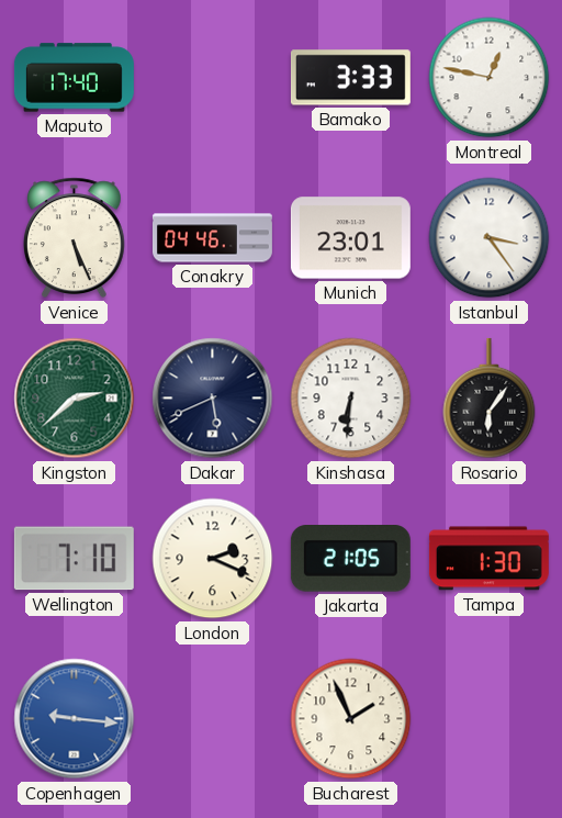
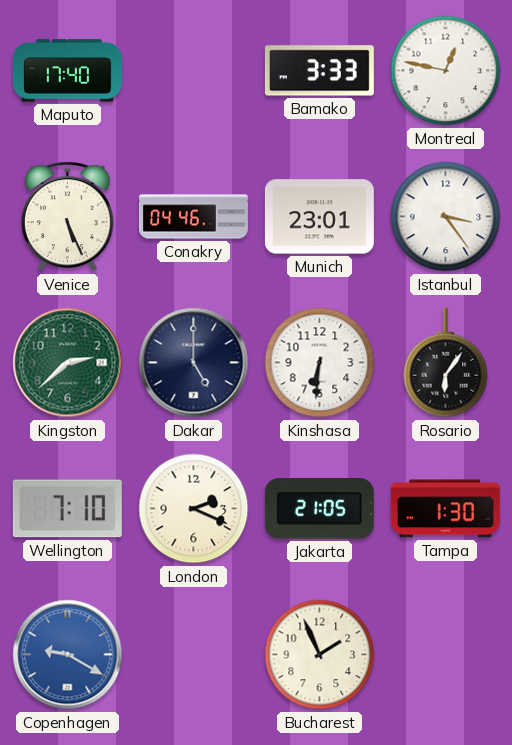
Dakar: 5:41 -> 5:00 (194, 363)
Copenhagen: 9:16 -> 9:20 (68, 655)
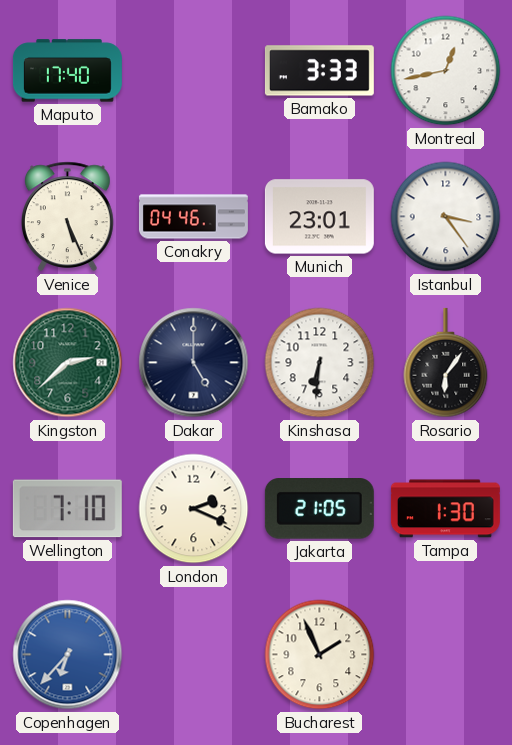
Montreal: 12:47 -> 12:43 (446, 71)
Copenhagen: 9:20 -> 6:37 (68, 655)
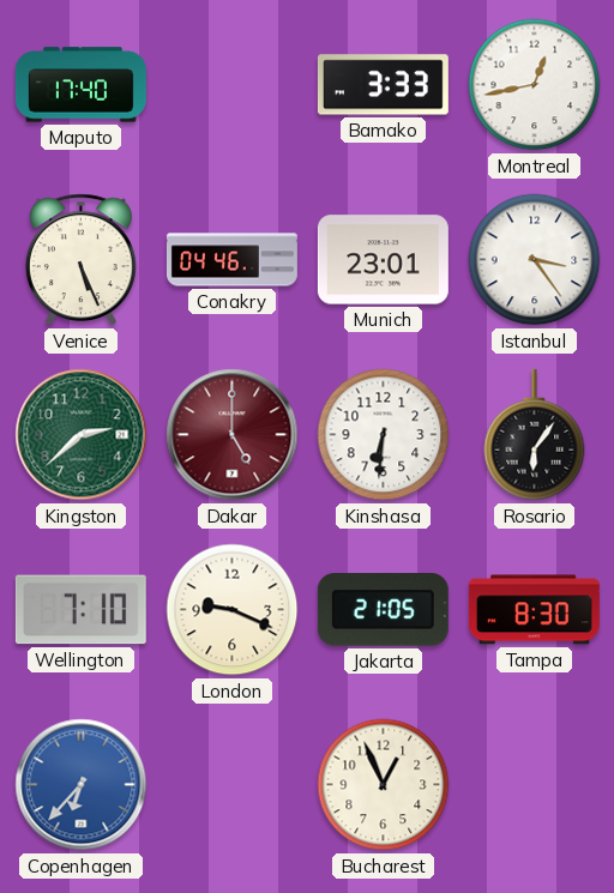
Dakar dial: navy -> burgundy (233, 435)
London: 2:19 -> 9:19 (233, 610)
Tampa: 1:30 -> 8:30 (534, 610)
Bucharest: 1:56 -> 12:56 (384, 785)
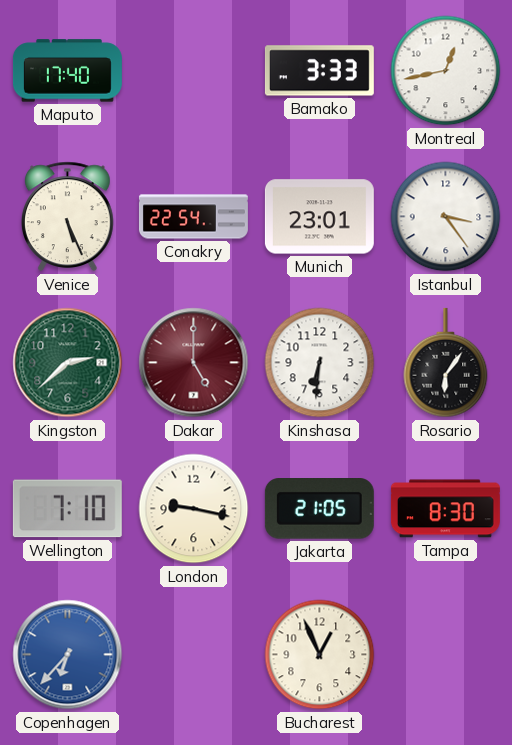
Conakry: 04:46 -> 22:54 (193, 217)
London: 9:19 -> 9:17 (194, 509)
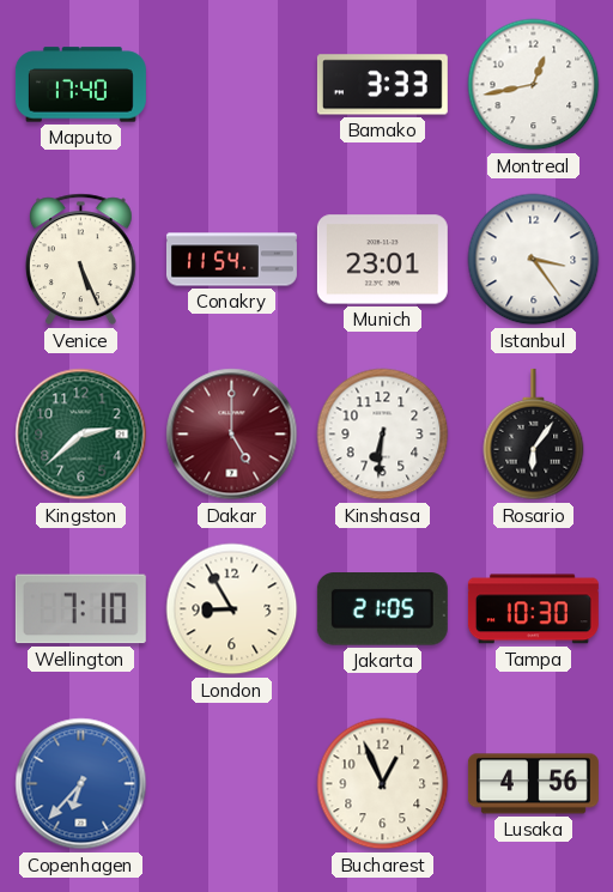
Conakry: 22:54 -> 11:54 (231, 260)
London: 9:17 -> 8:55 (232, 609)
Tampa: 8:30 -> 10:30 (533, 609)
Lusaka: none -> 4:56 (533, 784)
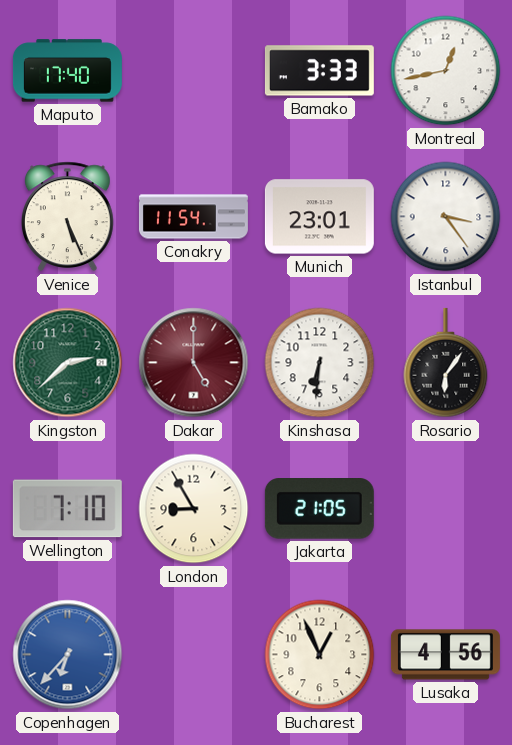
Tampa: 10:30 -> none (533, 609)
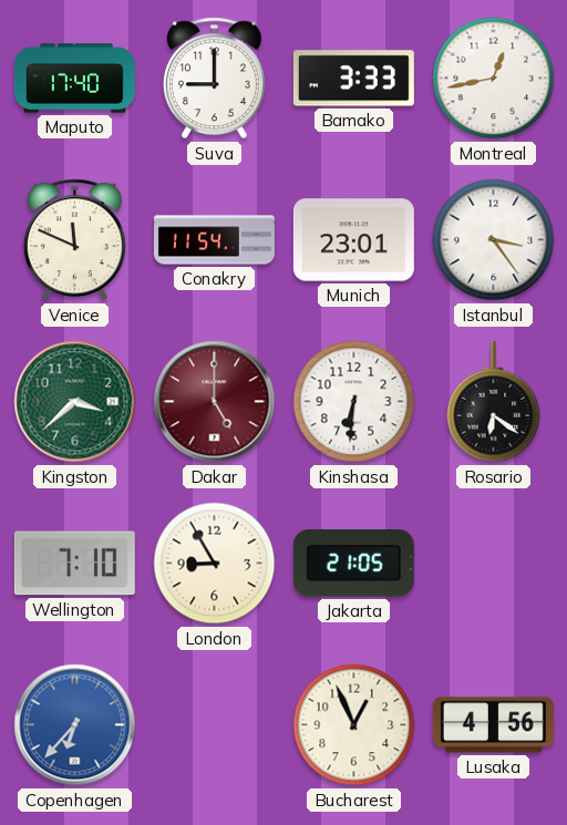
Suva: none -> 9:00 (214, 79)
Venice: 5:26 -> 11:49 (74, 240)
Kingston: 2:38 -> 3:38 (75, 402)
Rosario: 6:06 -> 6:21 (494, 402)
